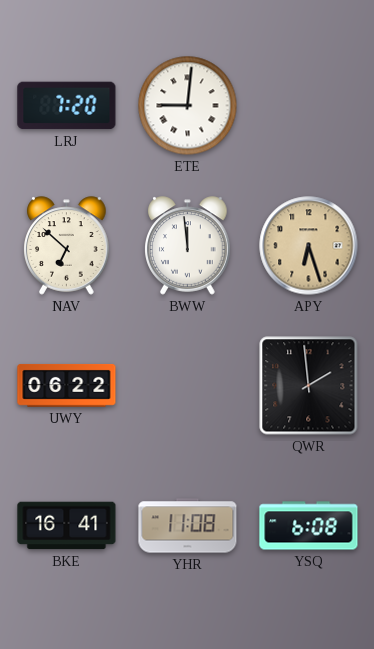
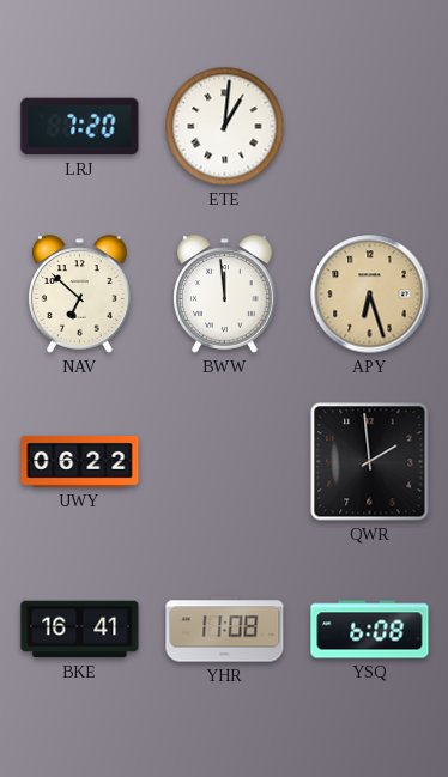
ETE: 9:01 -> 1:01 (225, 127)
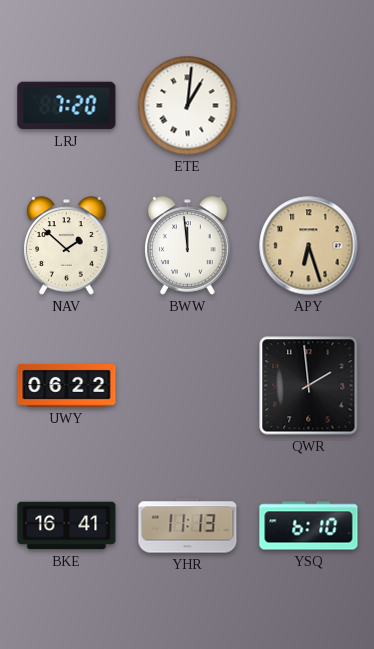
NAV: 6:52 -> 1:52 (67, 246)
YHR: 11:08 -> 11:13 (188, 526)
YSQ: 6:08 -> 6:10 (309, 526)
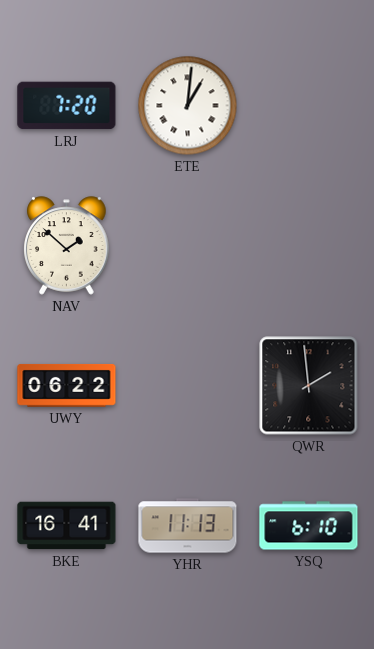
BWW: 11:59 -> none (188, 246)
APY: 6:27 -> none (309, 246)
